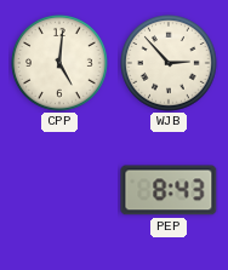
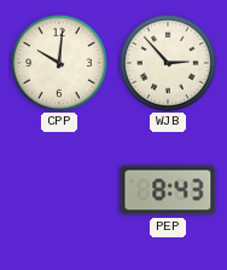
CPP: 5:01 -> 10:01 (60, 64)
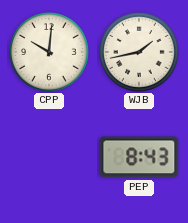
WJB: 2:53 -> 1:43 (140, 53)
